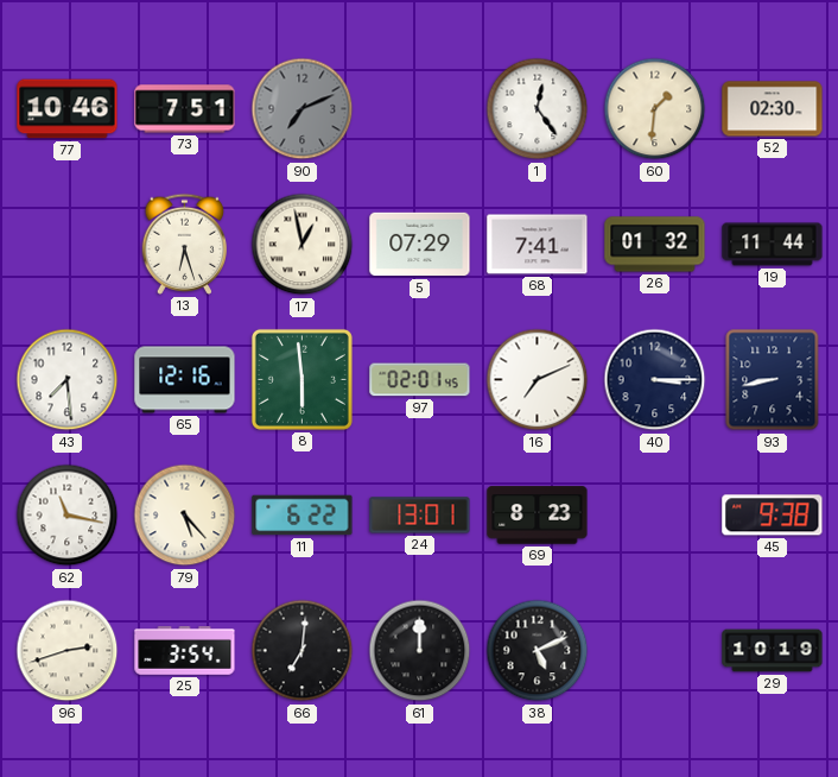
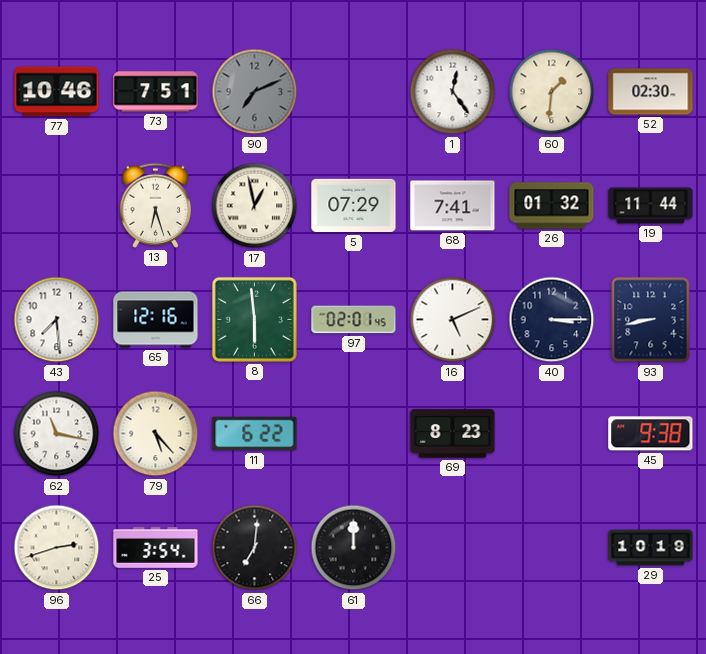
16: 7:11 -> 5:11 (453, 320)
24: 13:01 -> none (420, 516)
38: 5:11 -> none (538, 651)
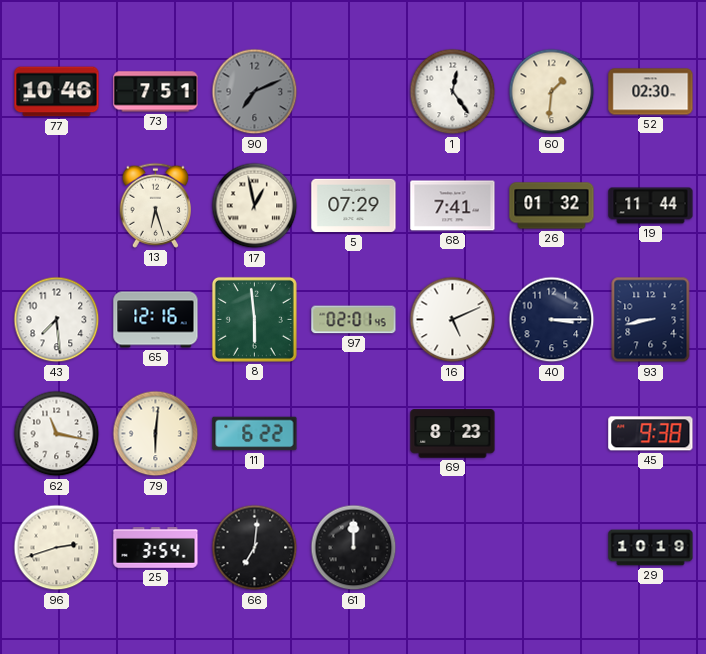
79: 5:23 -> 6:01 (156, 434)
